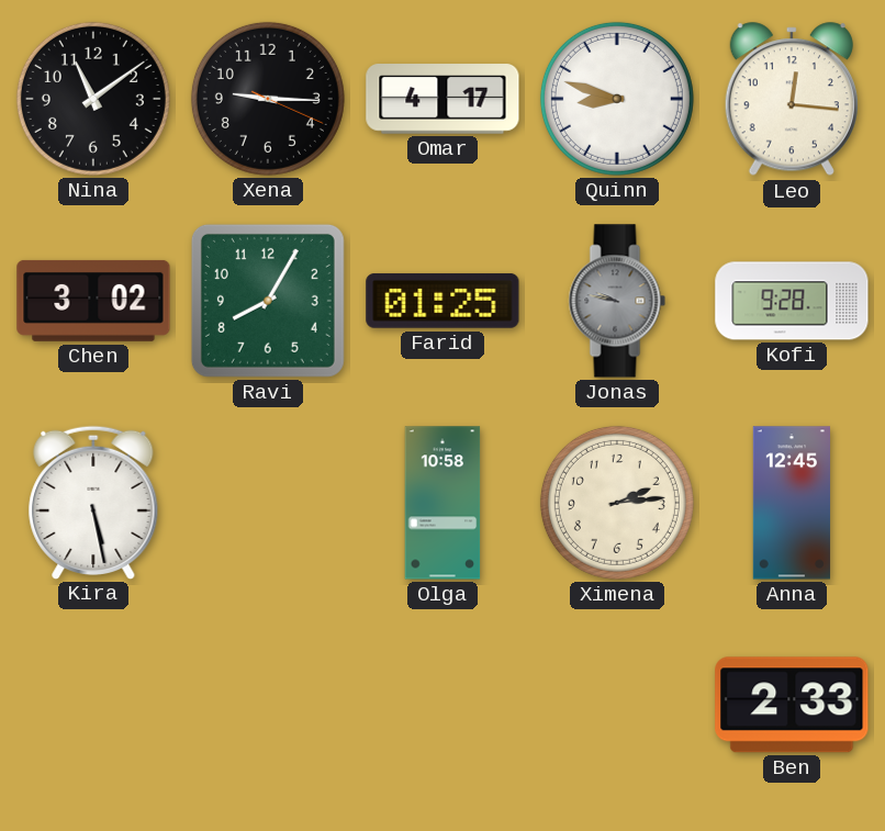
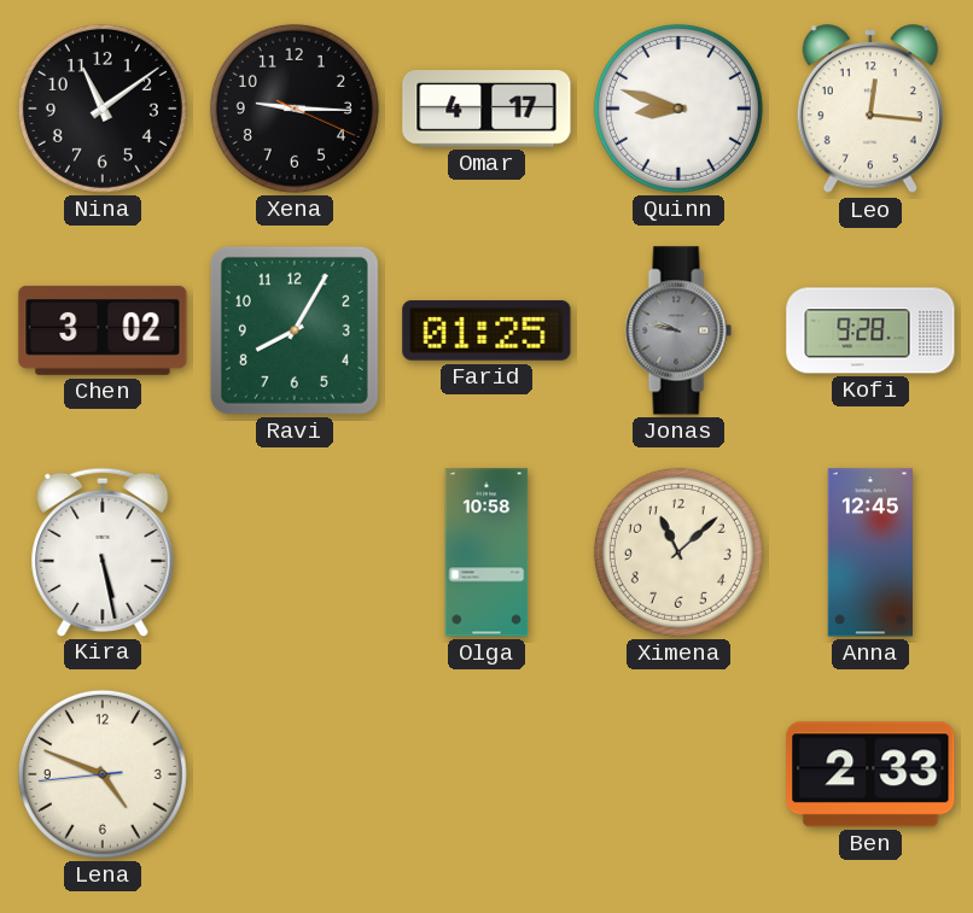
Ximena: 2:14 -> 11:08 (678, 552)
Lena: none -> 4:48 (103, 774)
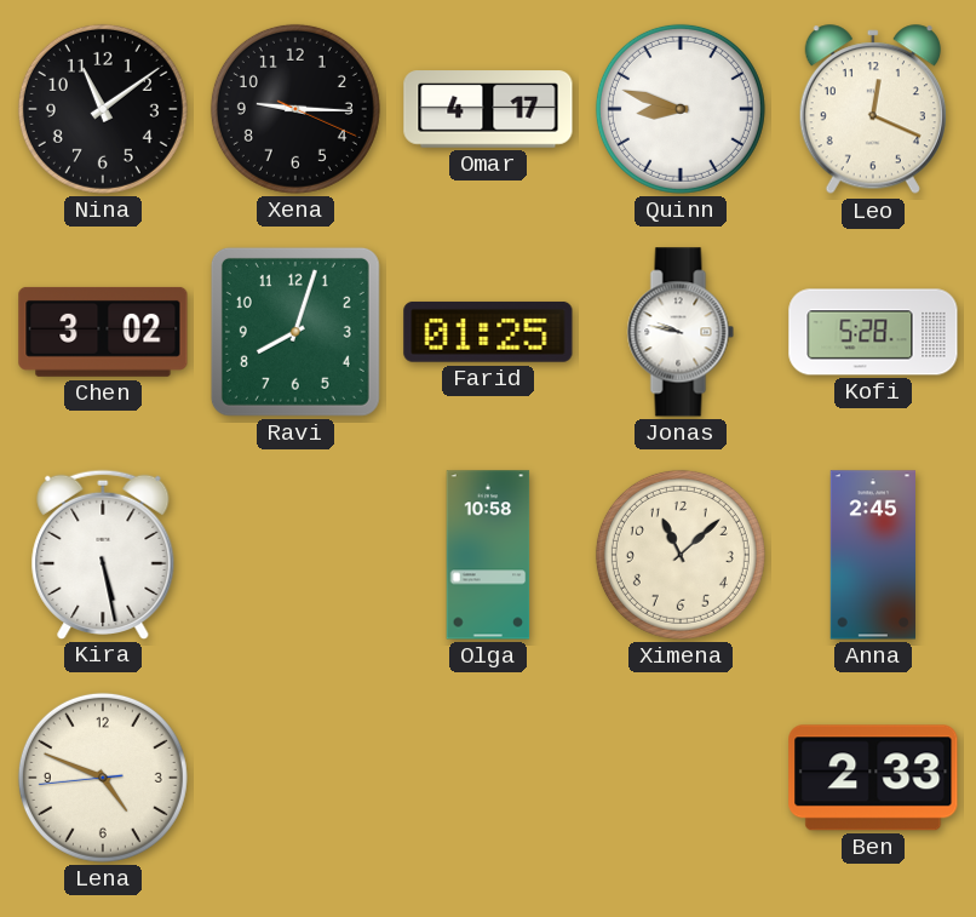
Leo: 12:16 -> 12:19 (873, 110)
Ravi: 8:05 -> 8:03 (295, 332)
Jonas dial: grey -> white (681, 332)
Kofi: 9:28 -> 5:28 (873, 332)
Anna: 12:45 -> 2:45 (872, 555)
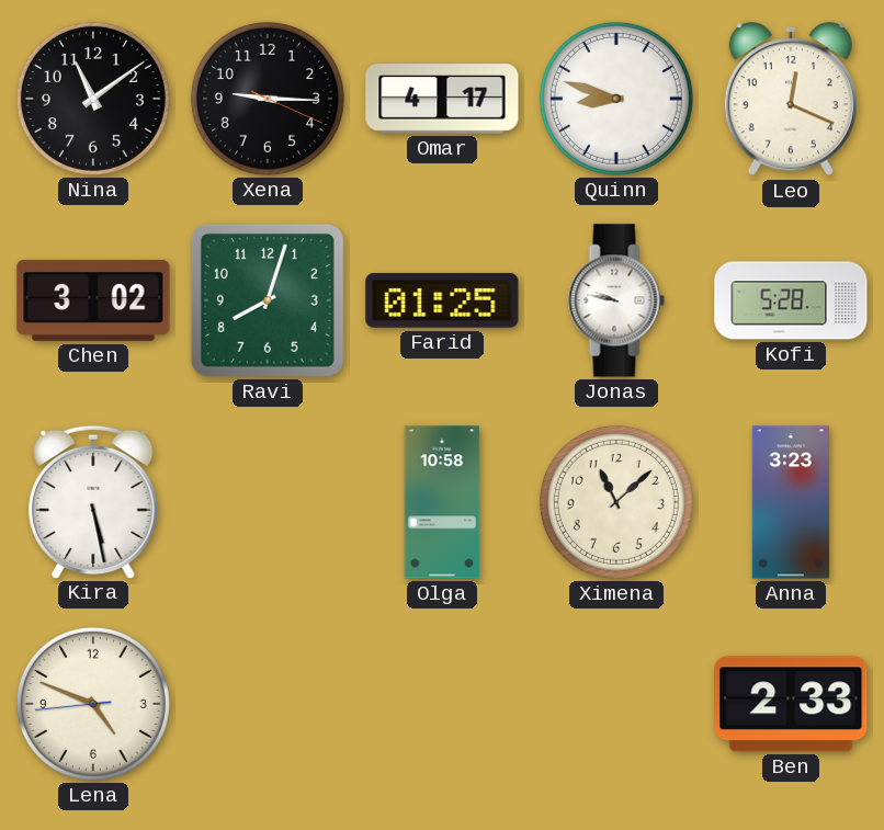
Anna: 2:45 -> 3:23 (790, 502)
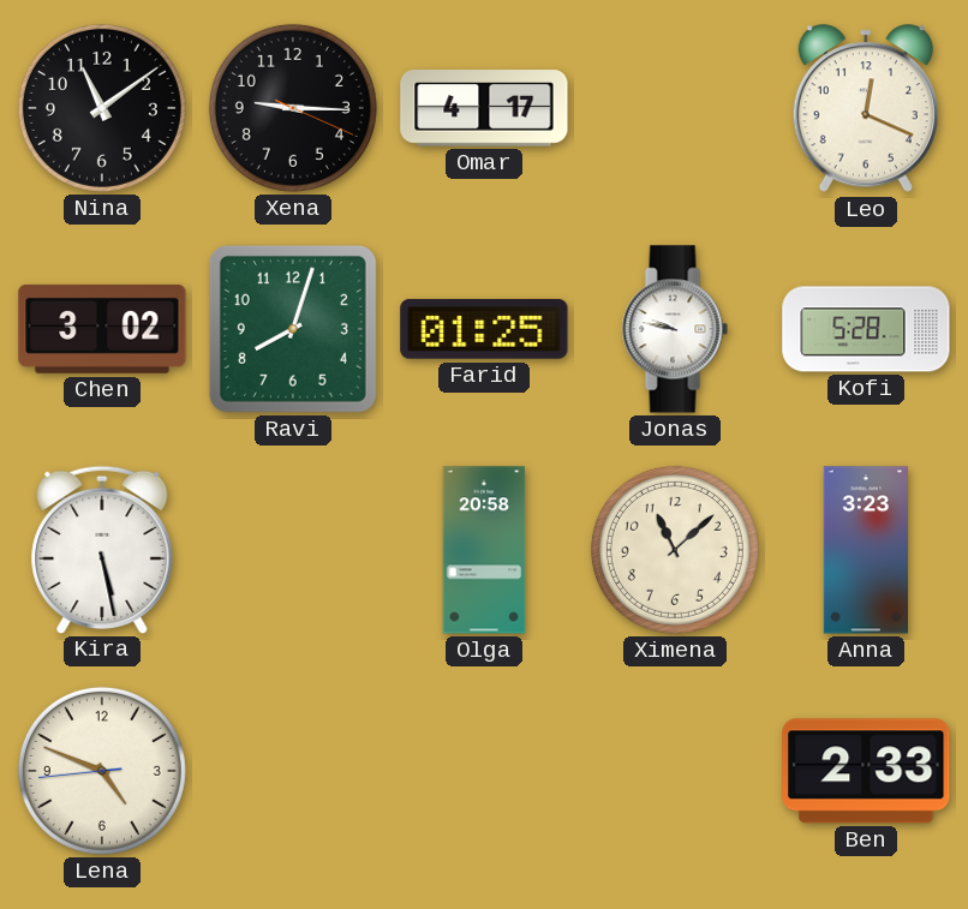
Quinn: 8:48 -> none (616, 99)
Olga: 10:58 -> 20:58 (484, 550)
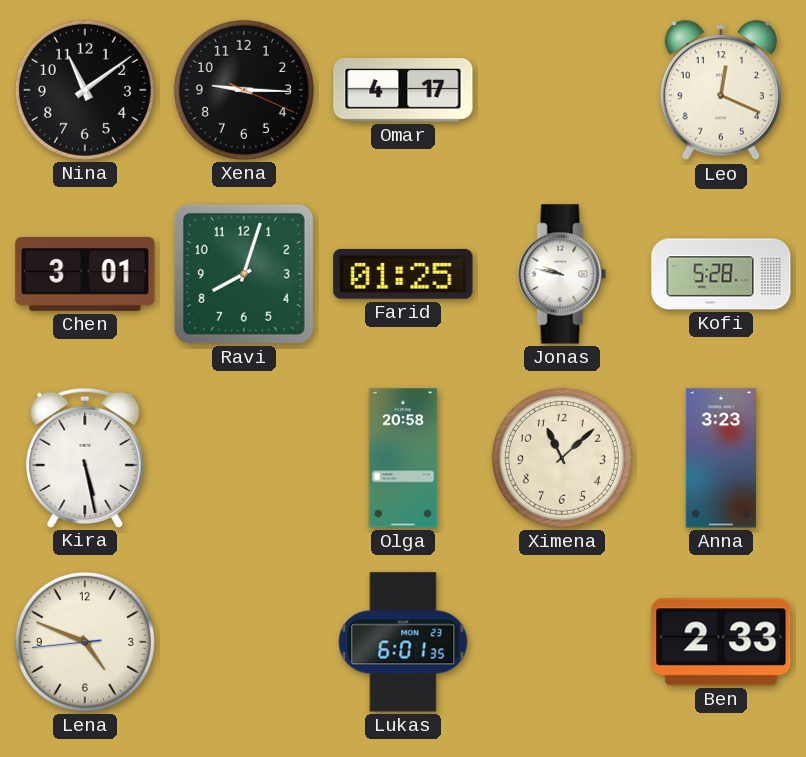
Chen: 3:02 -> 3:01 (85, 274)
Lukas: none -> 6:01 (403, 642)
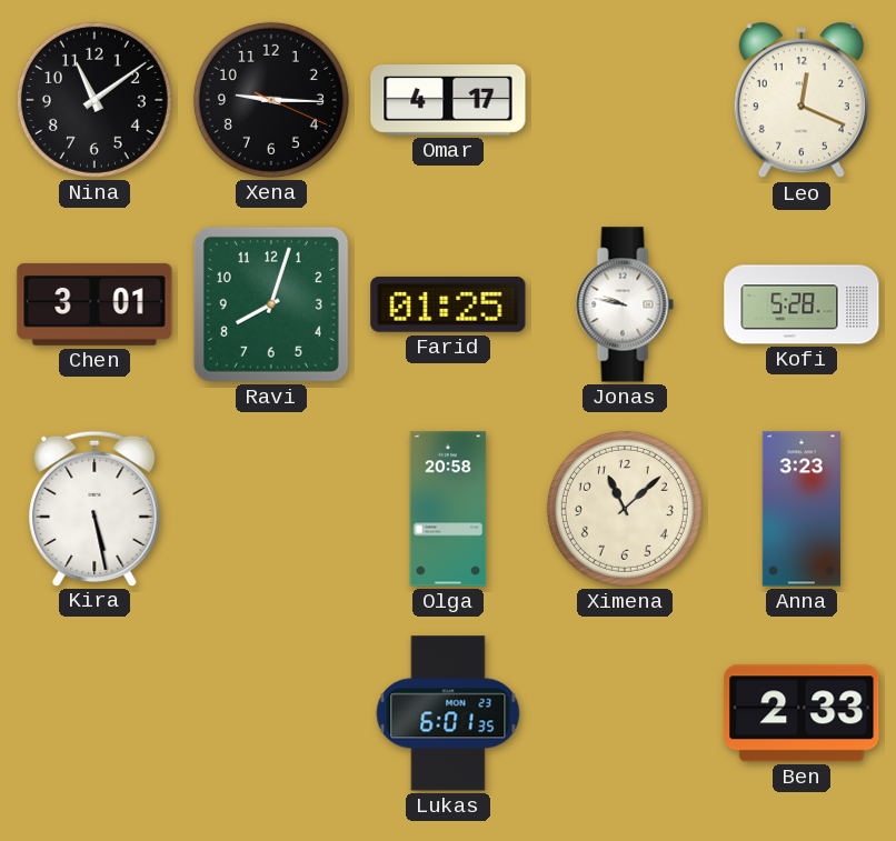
Lena: 4:48 -> none (85, 642)
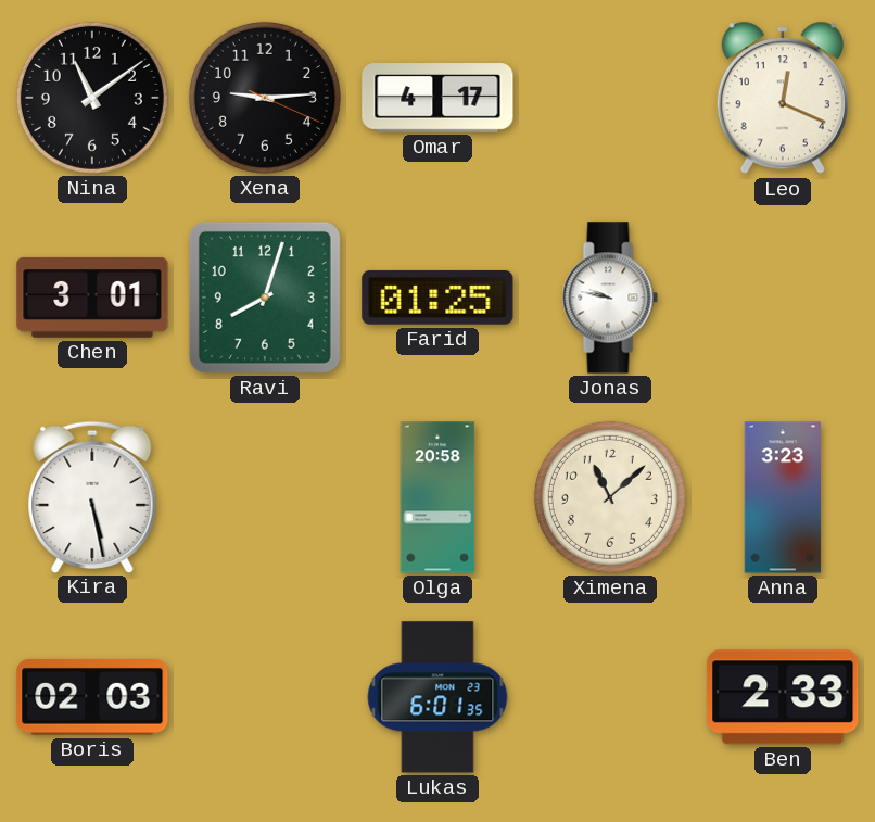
Xena: 9:15 -> 9:14 (265, 98)
Kofi: 5:28 -> none (802, 304)
Boris: none -> 02:03 (92, 697)
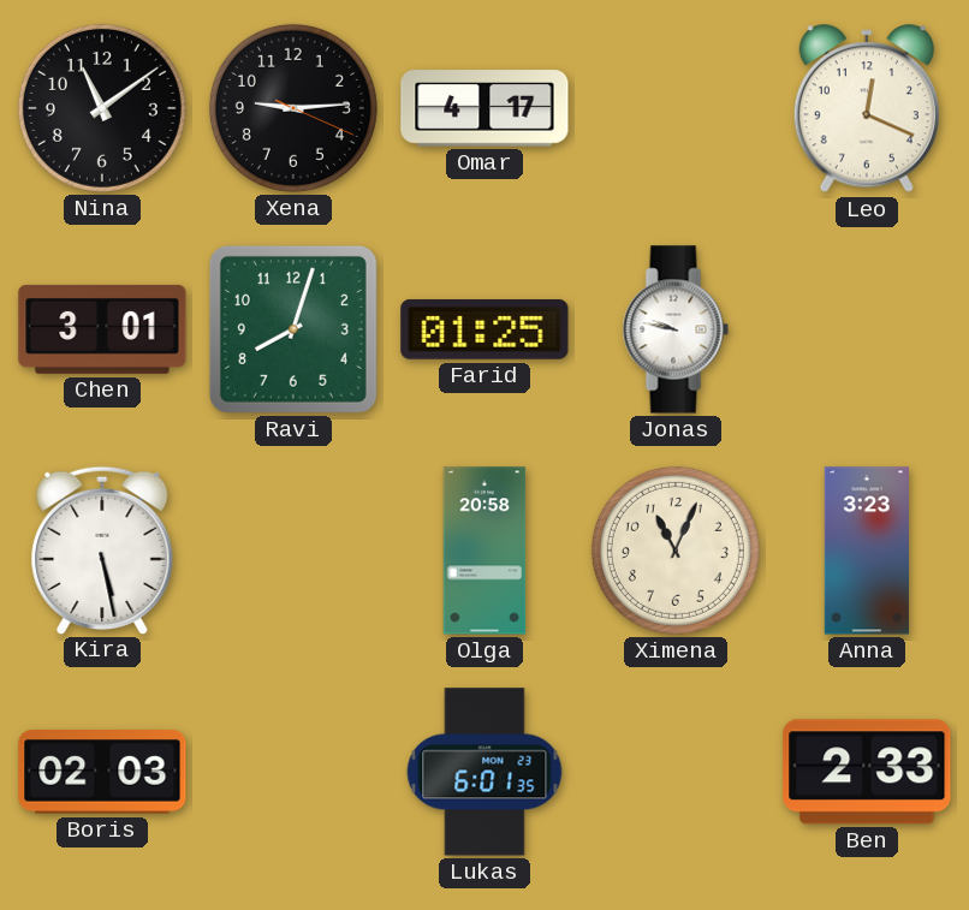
Ximena: 11:08 -> 11:04 (676, 551)
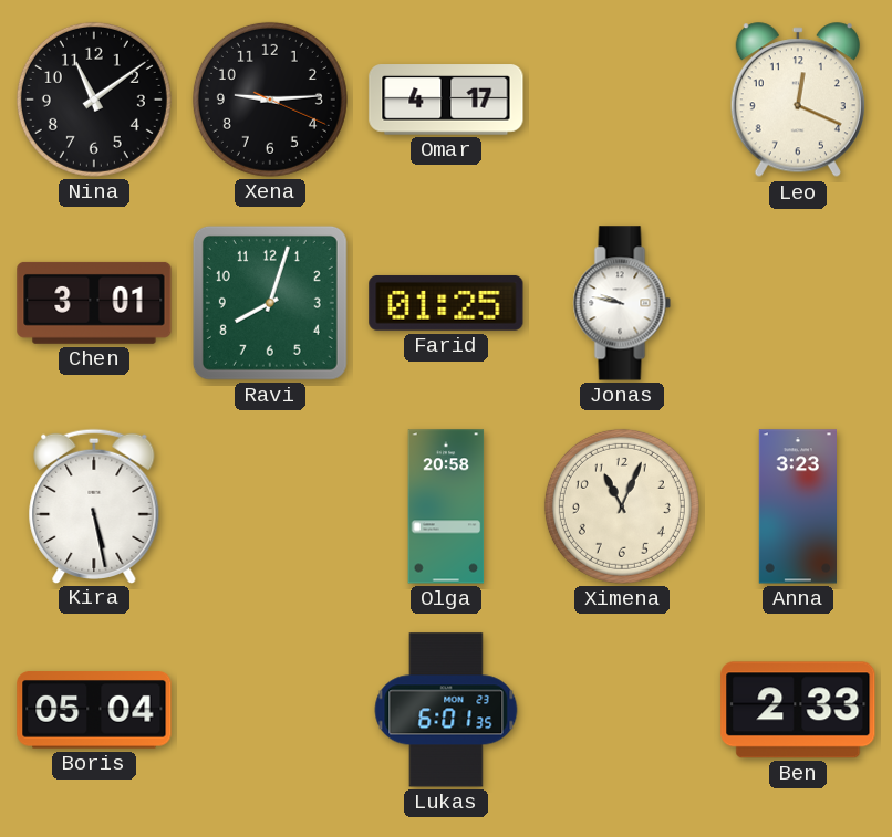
Boris: 02:03 -> 05:04 (94, 710)
